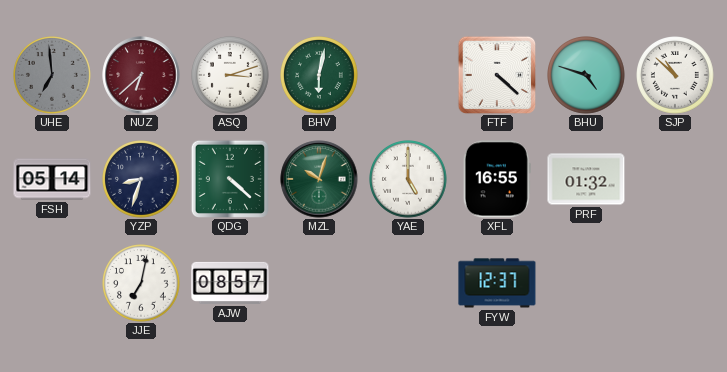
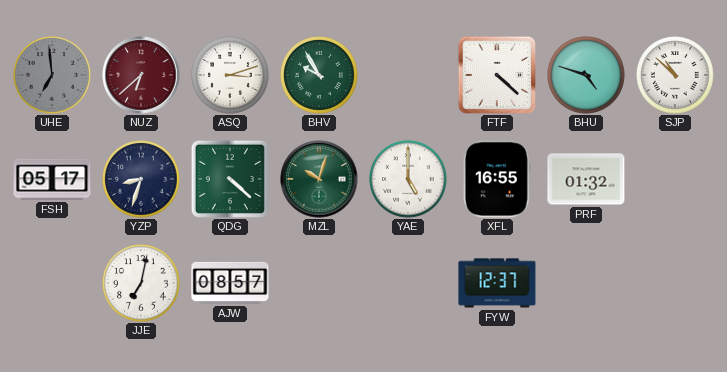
BHV: 6:02 -> 9:55 (320, 76)
FSH: 05:14 -> 05:17 (52, 179)
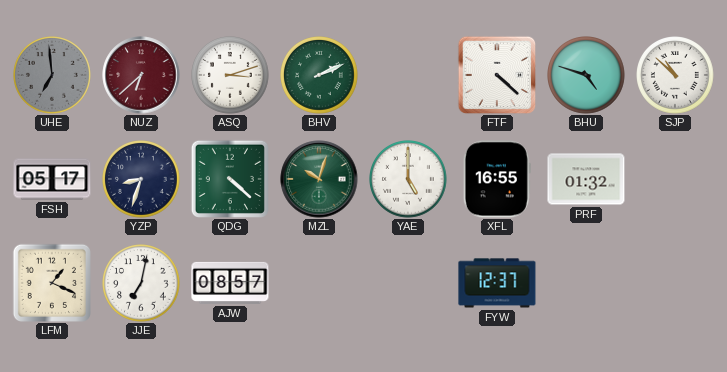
BHV: 9:55 -> 2:11 (320, 76)
LFM: none -> 1:19 (52, 283)
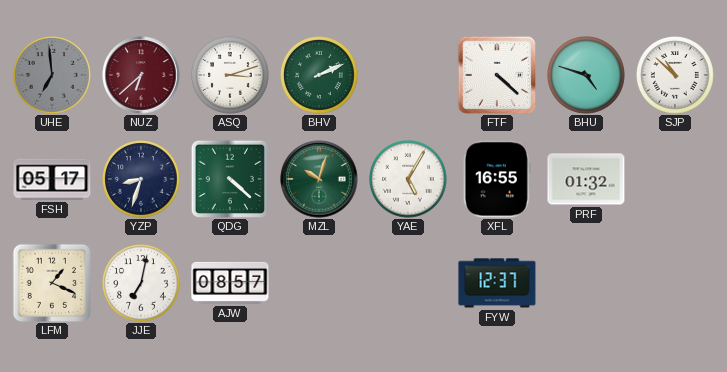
YAE: 5:00 -> 5:05 (409, 180)
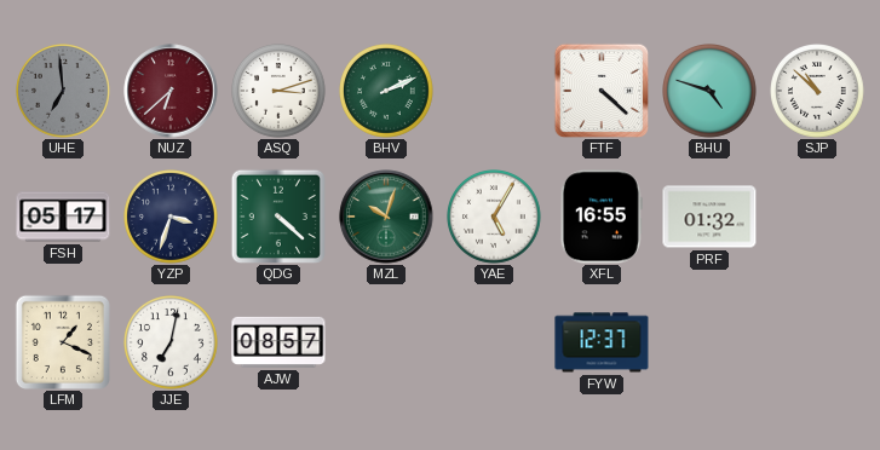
YZP: 8:33 -> 3:33 (172, 218)
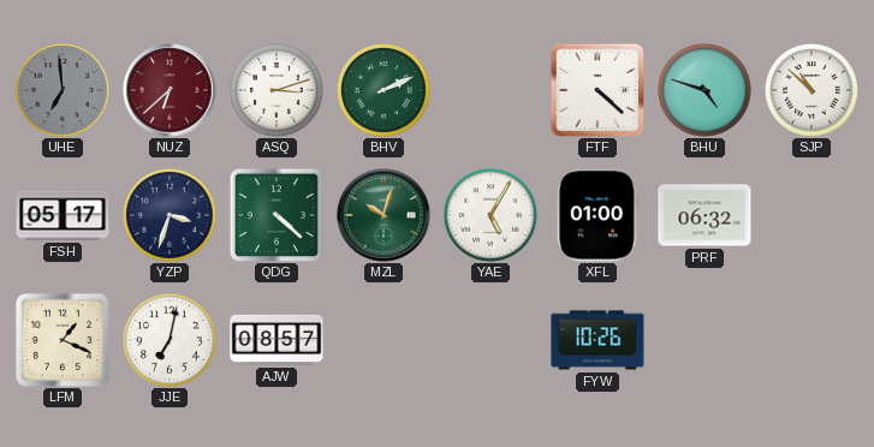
XFL: 16:55 -> 01:00 (597, 215)
PRF: 01:32 -> 06:32 (704, 215)
FYW: 12:37 -> 10:26 (597, 340)
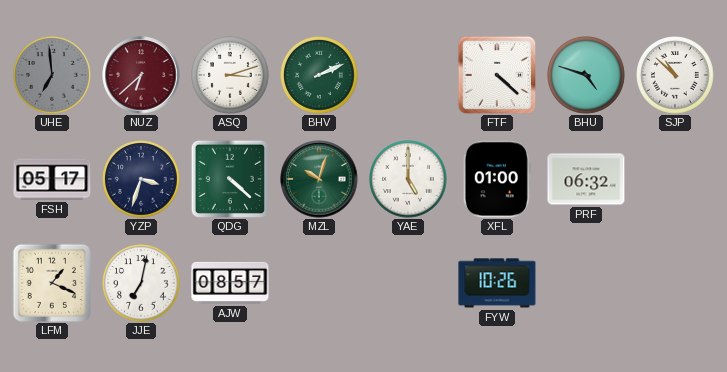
YAE: 5:05 -> 5:00 (409, 180)
